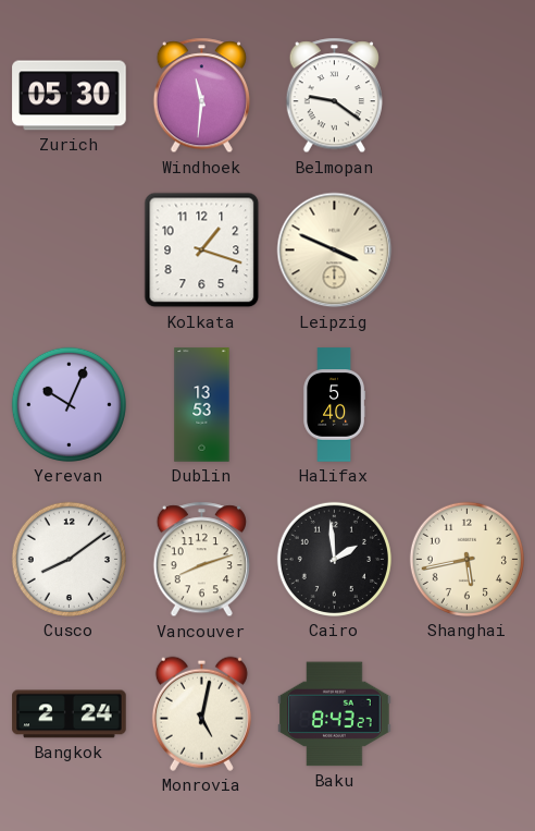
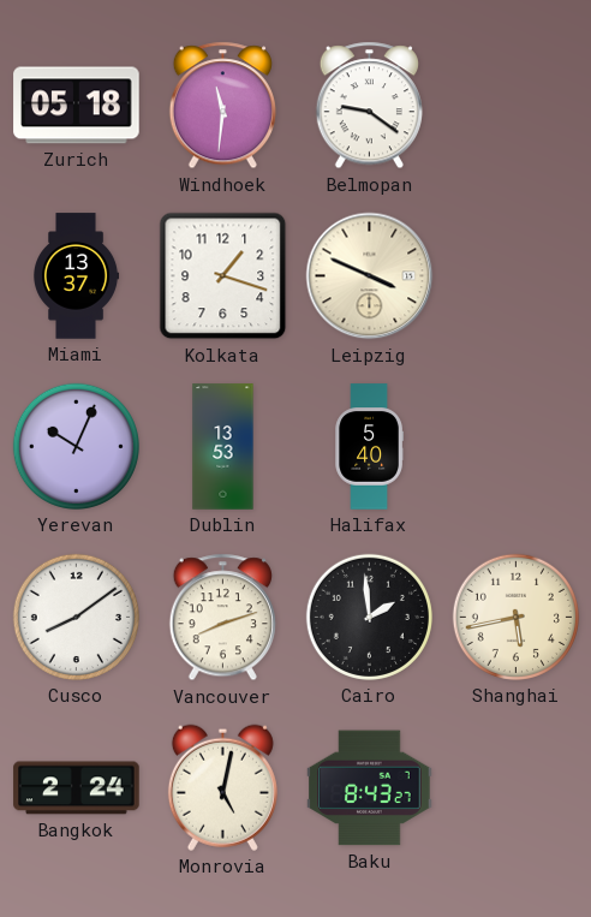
Zurich: 05:30 -> 05:18 (77, 106)
Miami: none -> 13:37 (77, 276)
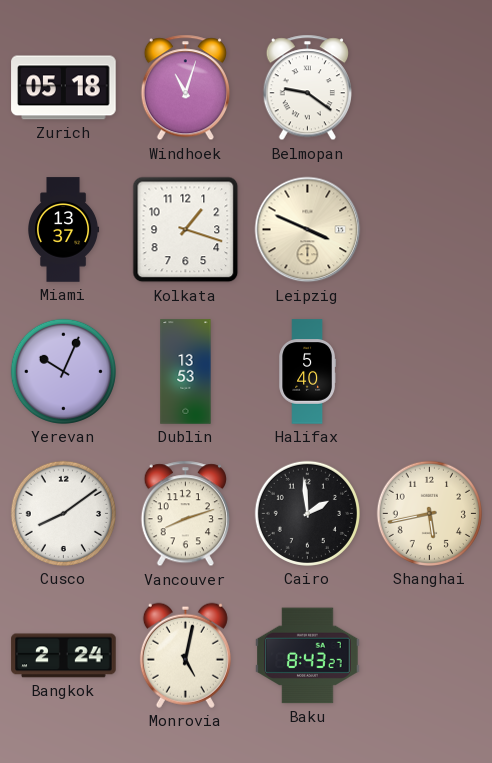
Windhoek: 11:31 -> 11:03 (185, 88)
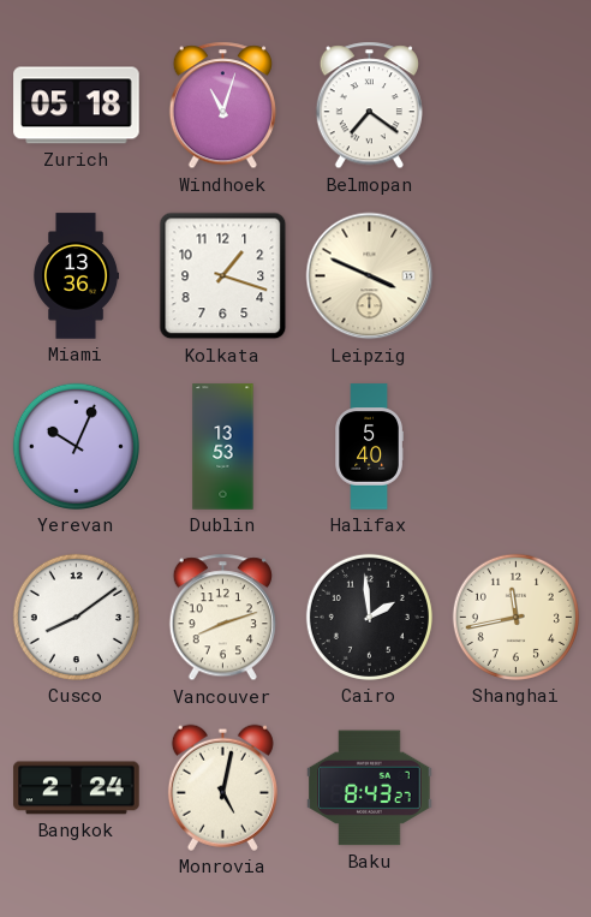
Belmopan: 9:21 -> 7:21 (369, 106)
Miami: 13:37 -> 13:36 (77, 276)
Shanghai: 5:43 -> 11:43 (515, 617)
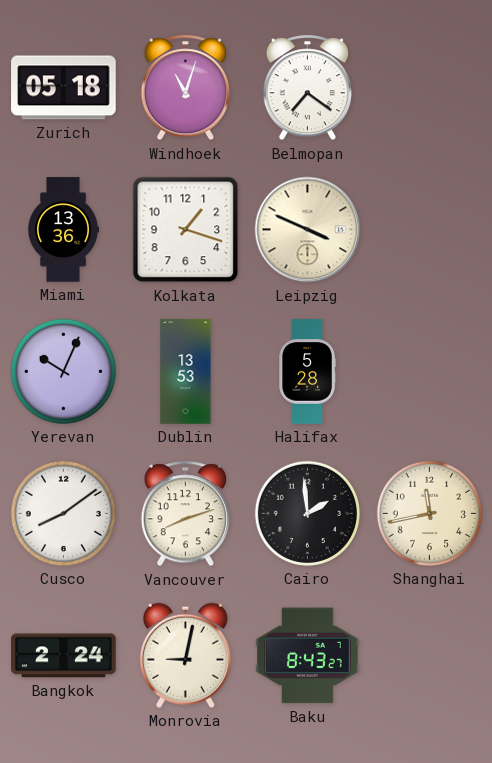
Halifax: 5:40 -> 5:28 (307, 372)
Monrovia: 5:02 -> 9:02 (185, 655)
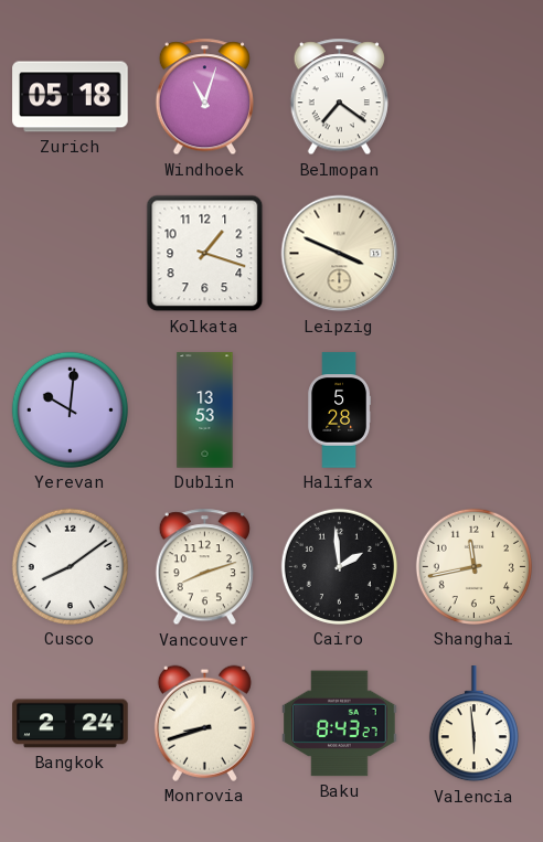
Miami: 13:36 -> none (64, 230)
Yerevan: 10:04 -> 10:01 (70, 409)
Monrovia: 9:02 -> 8:42 (204, 723)
Valencia: none -> 5:59 (473, 724)
